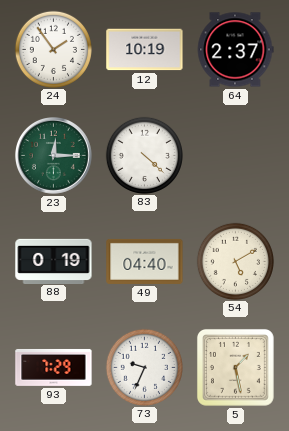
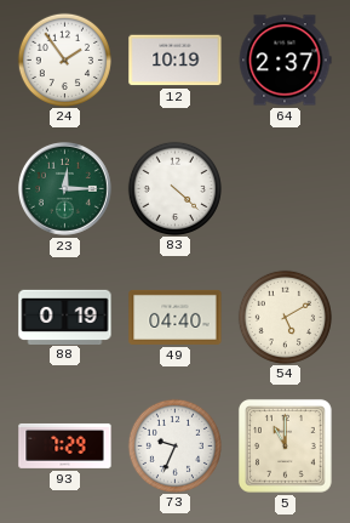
5: 1:28 -> 11:00 (286, 445)
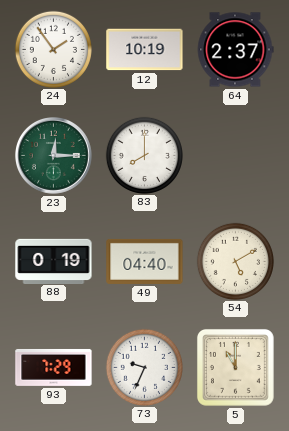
83: 4:22 -> 8:00 (144, 155)
